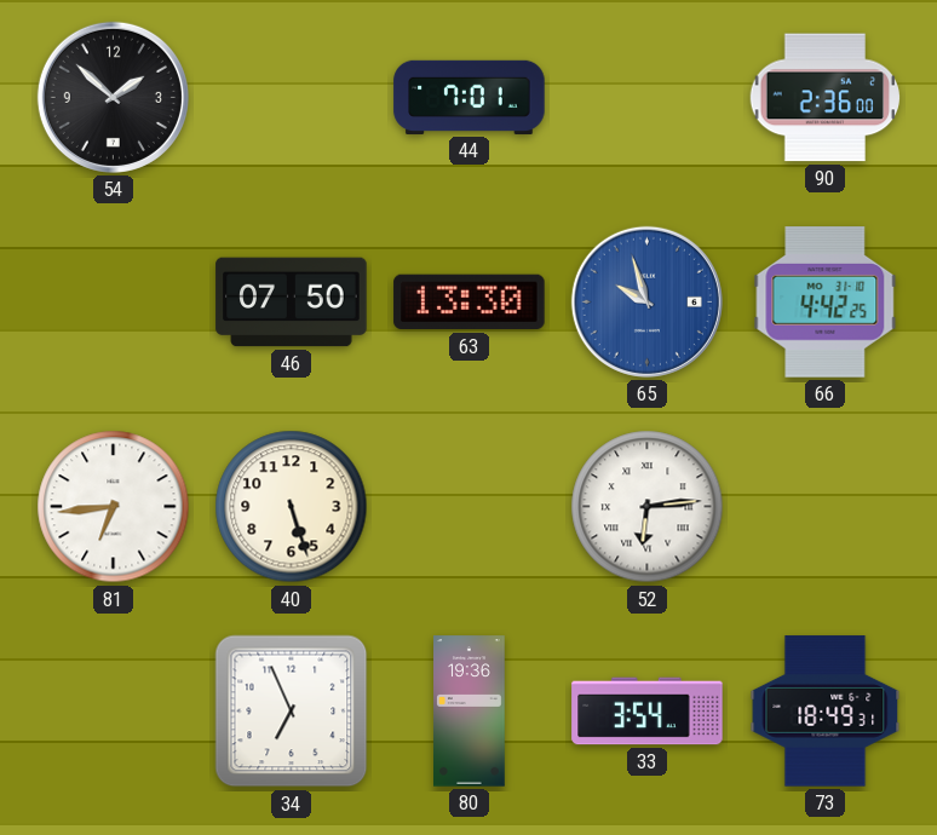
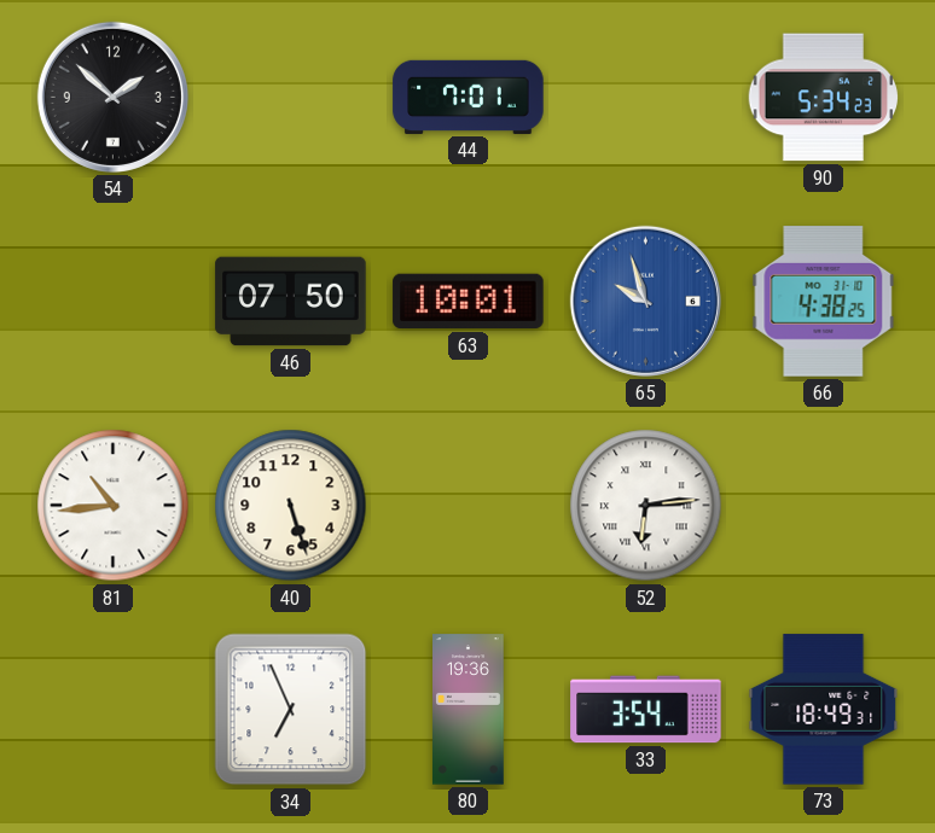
90: 2:36 -> 5:34 (824, 98)
63: 13:30 -> 10:01 (469, 302)
66: 4:42 -> 4:38 (824, 302)
81: 6:44 -> 10:44 (114, 506)
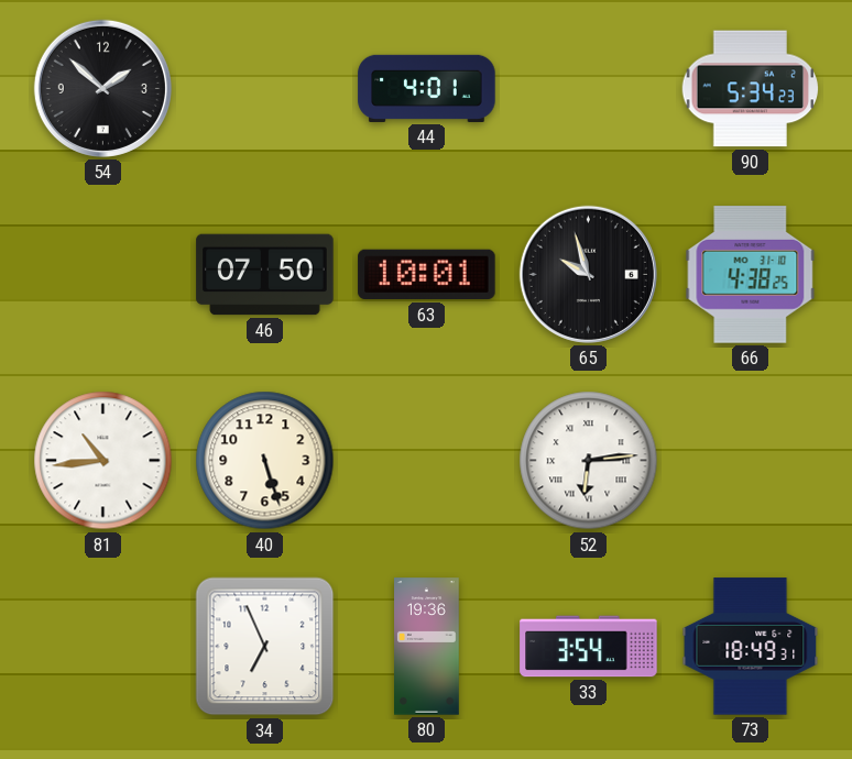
44: 7:01 -> 4:01 (427, 88)
65 dial: blue -> black (588, 274)
